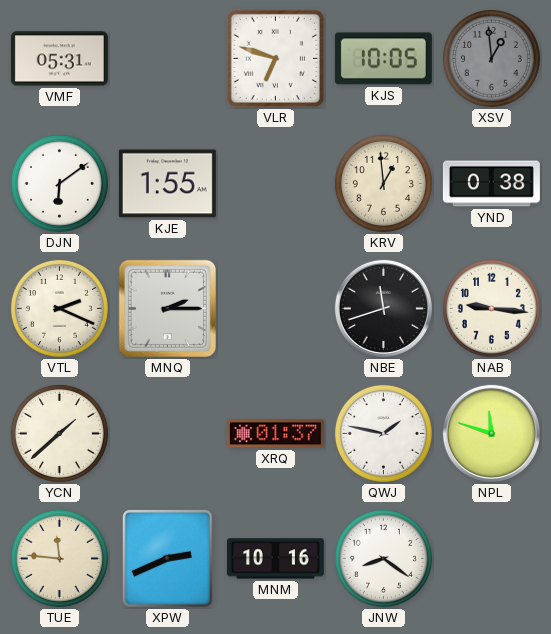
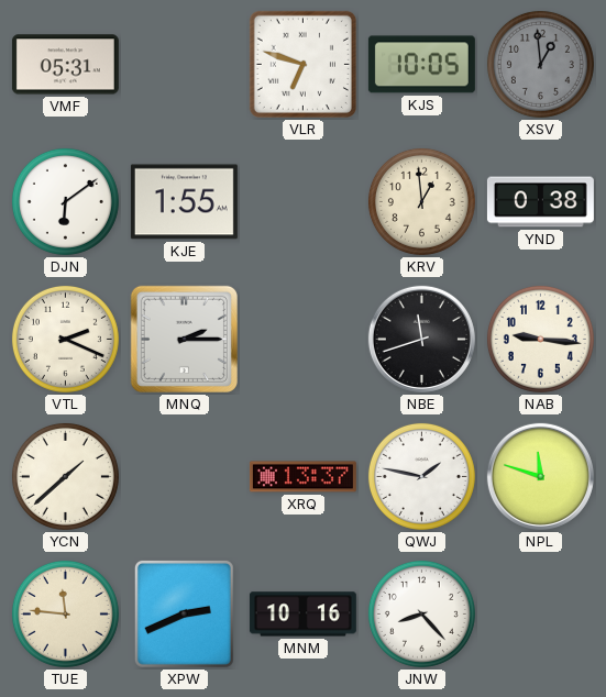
XRQ: 01:37 -> 13:37 (302, 477)
JNW: 8:21 -> 8:23 (421, 613)
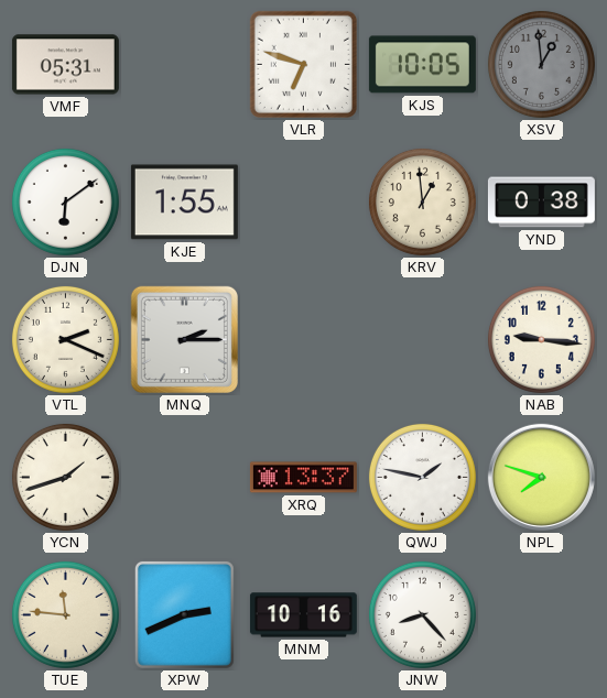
NBE: 11:42 -> none (421, 339)
YCN: 1:38 -> 1:42 (65, 477)
NPL: 11:48 -> 7:48 (541, 477)
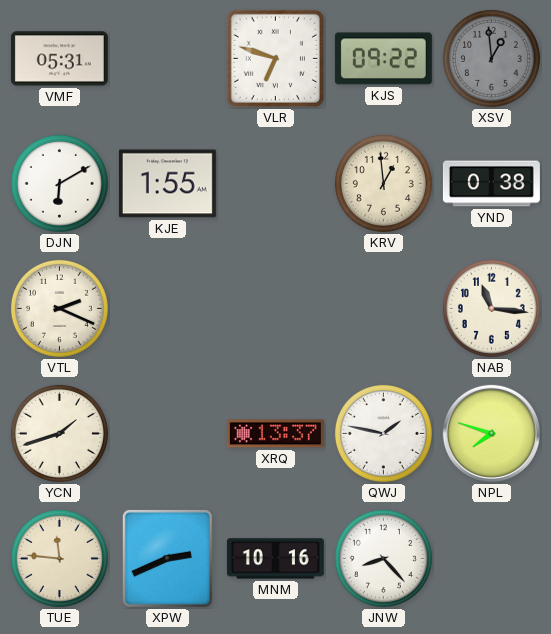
KJS: 10:05 -> 09:22 (383, 59)
DJN: 6:09 -> 6:10 (59, 183)
MNQ: 2:15 -> none (184, 339)
NAB: 9:16 -> 11:16 (491, 308)
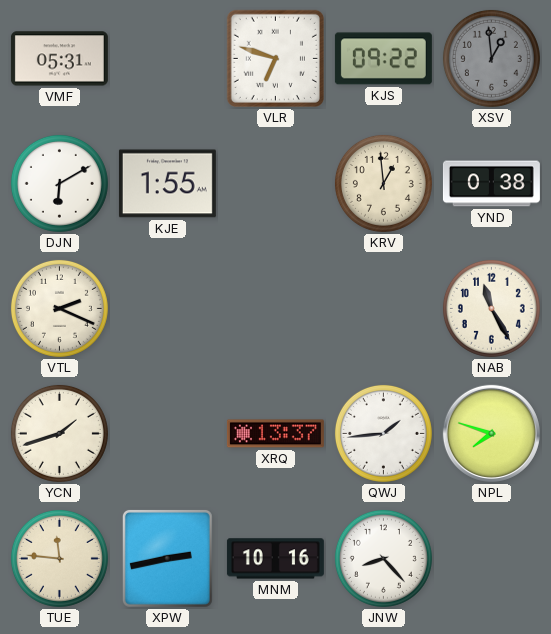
NAB: 11:16 -> 11:25 (491, 308)
QWJ: 1:47 -> 1:44 (383, 433)
XPW: 2:41 -> 2:43 (167, 558)
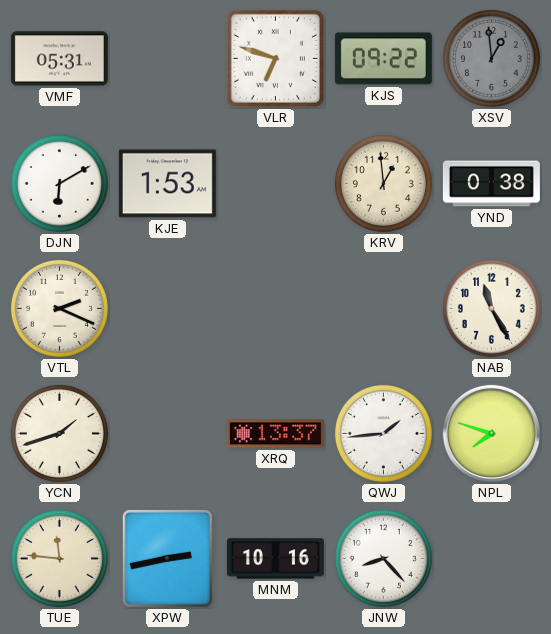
KJE: 1:55 -> 1:53 (167, 184)
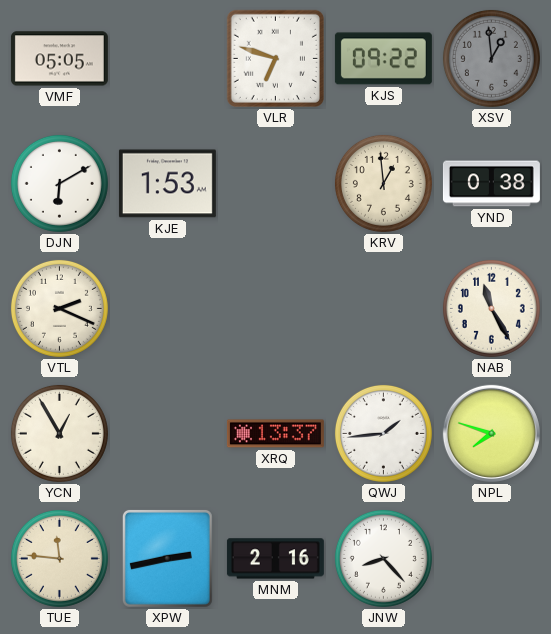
VMF: 05:31 -> 05:05 (59, 59)
YCN: 1:42 -> 12:55 (59, 433)
MNM: 10:16 -> 2:16 (275, 559)
